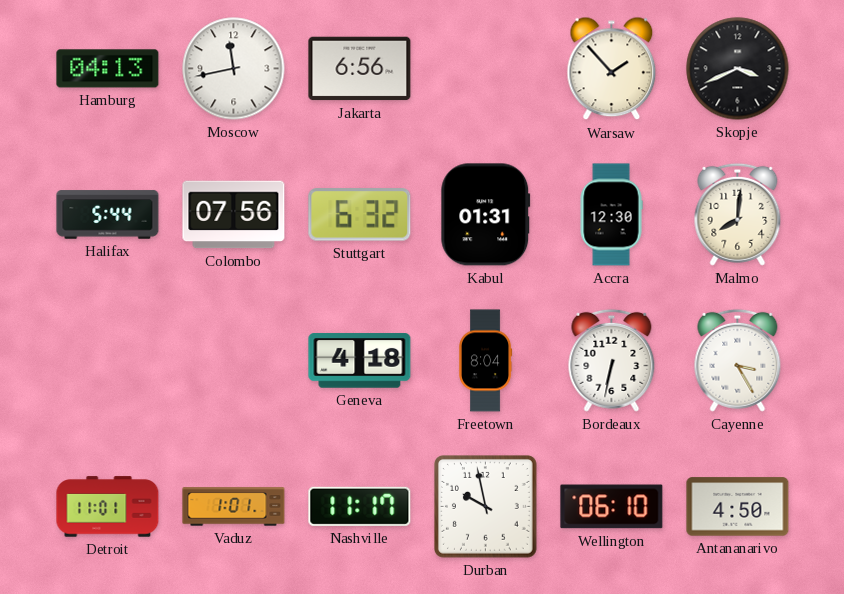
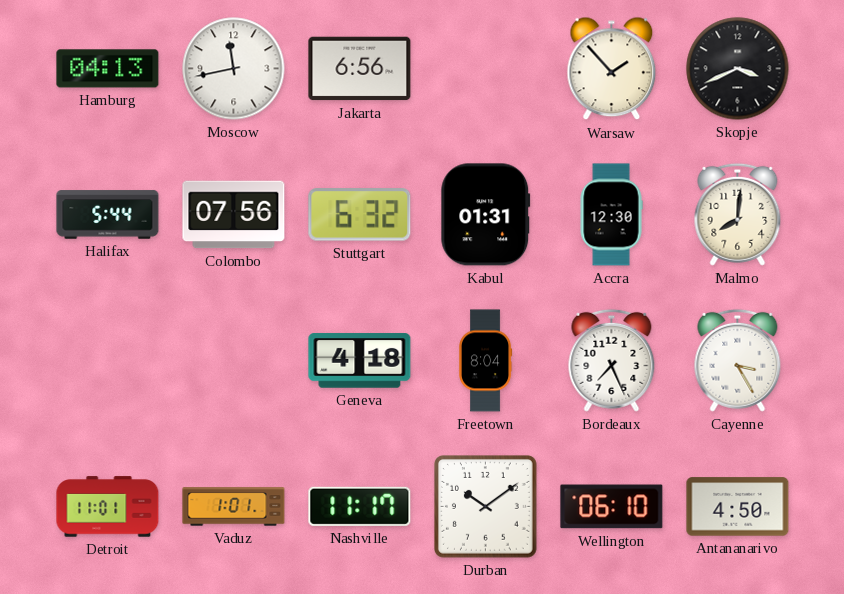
Bordeaux: 6:32 -> 7:26 (612, 360)
Durban: 9:58 -> 10:09 (486, 507)
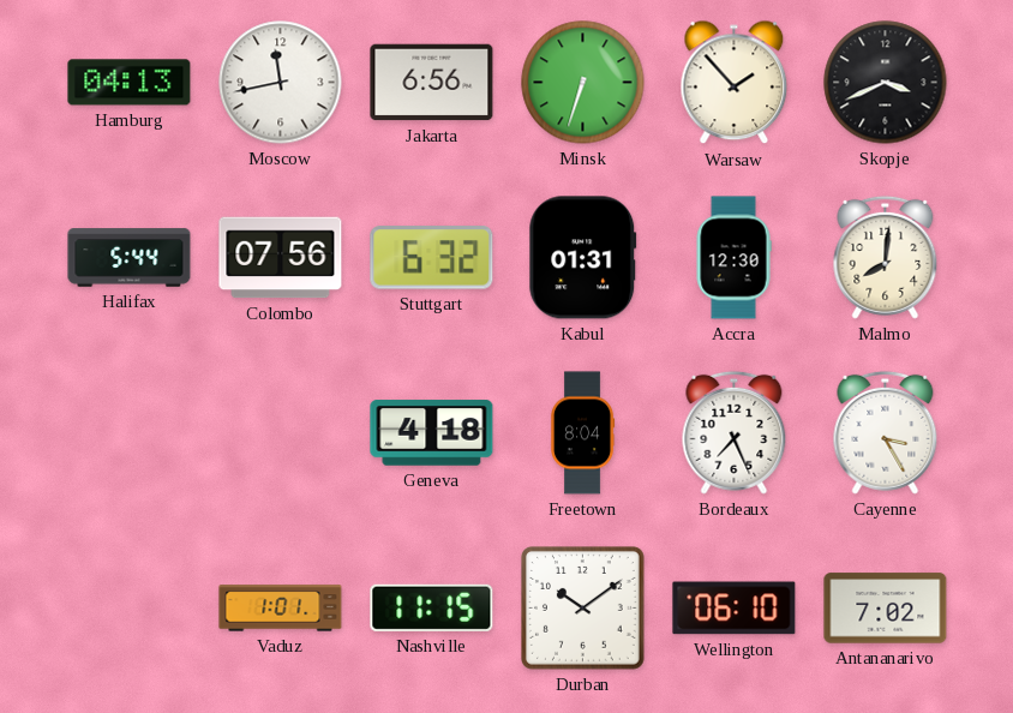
Minsk: none -> 6:33 (583, 83)
Detroit: 11:01 -> none (108, 507)
Nashville: 11:17 -> 11:15 (432, 607)
Antananarivo: 4:50 -> 7:02 (886, 609)
